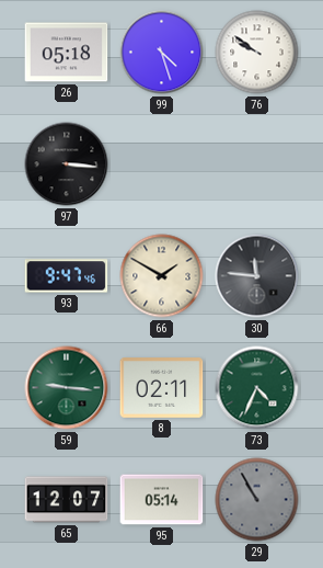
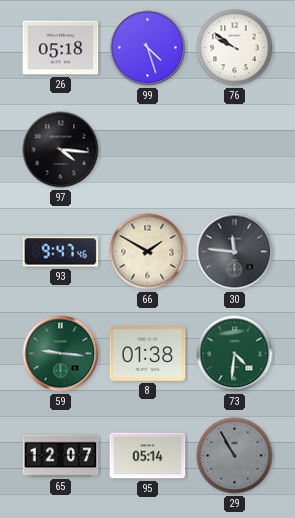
97: 3:16 -> 4:16 (61, 150)
8: 02:11 -> 01:38 (148, 354)
73: 4:34 -> 4:31 (235, 354)
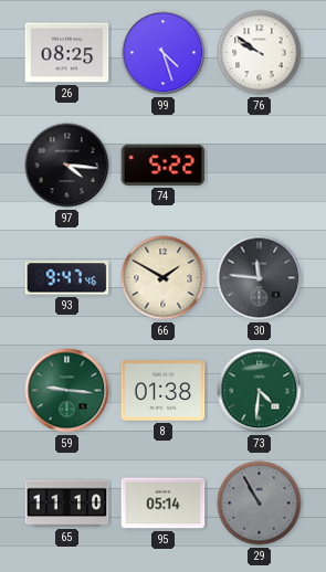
26: 05:18 -> 08:25 (67, 53)
74: none -> 5:22 (164, 165)
65: 12:07 -> 11:10 (67, 504)
